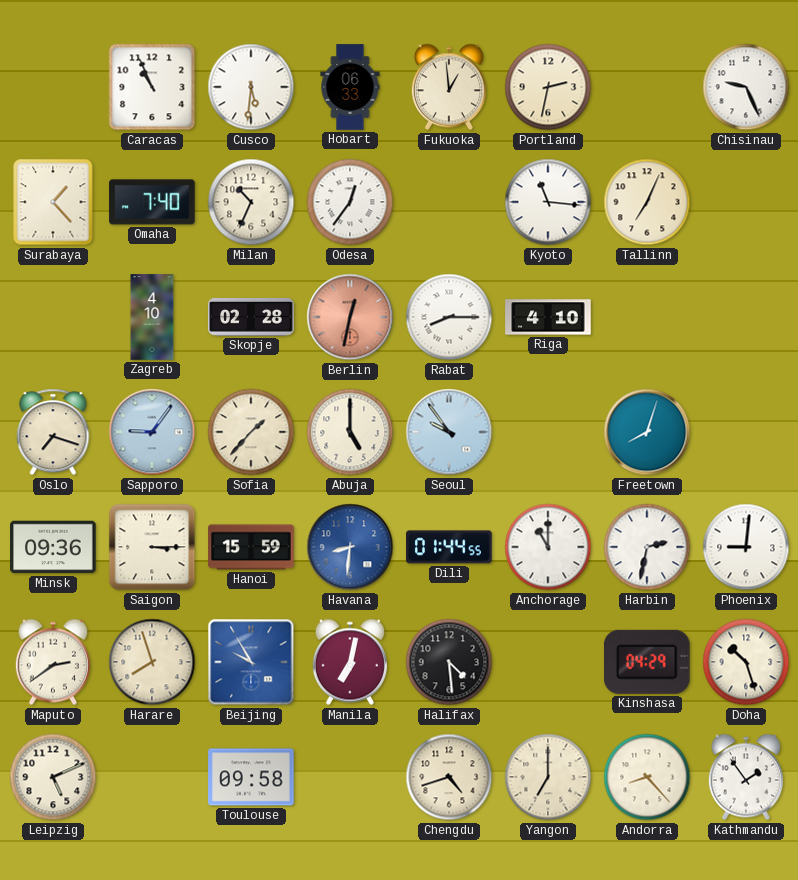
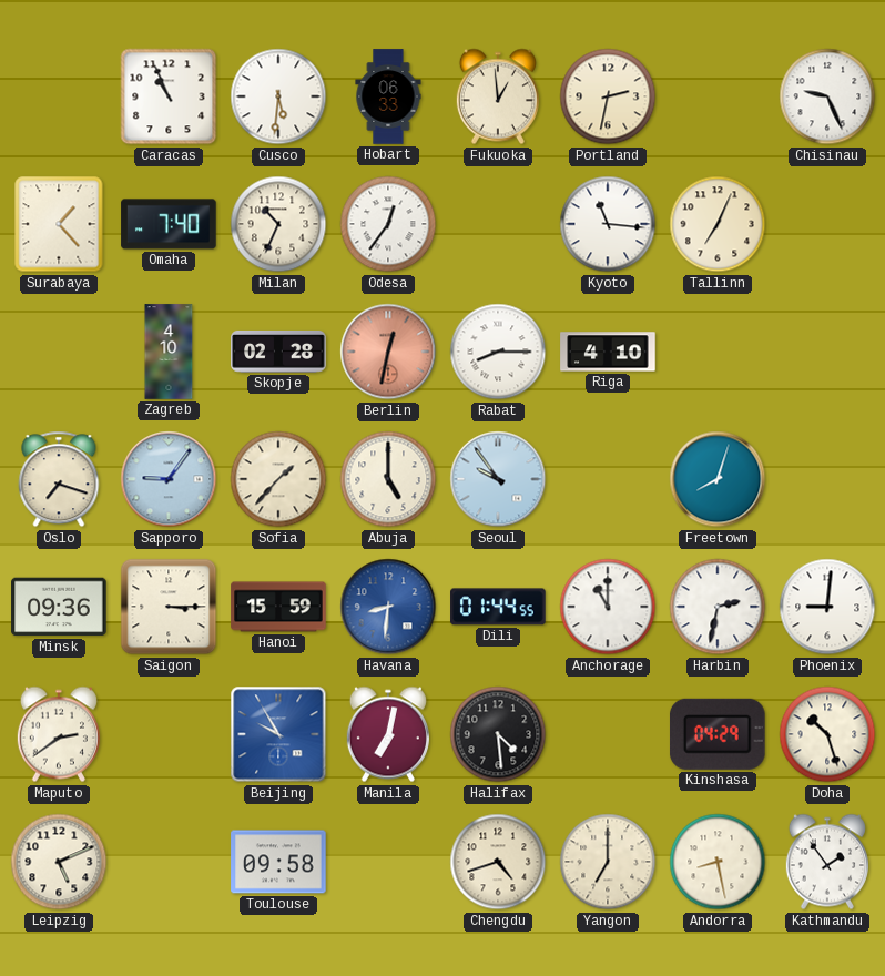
Harare: 7:57 -> none (152, 662)
Andorra: 8:23 -> 8:28 (718, 862)
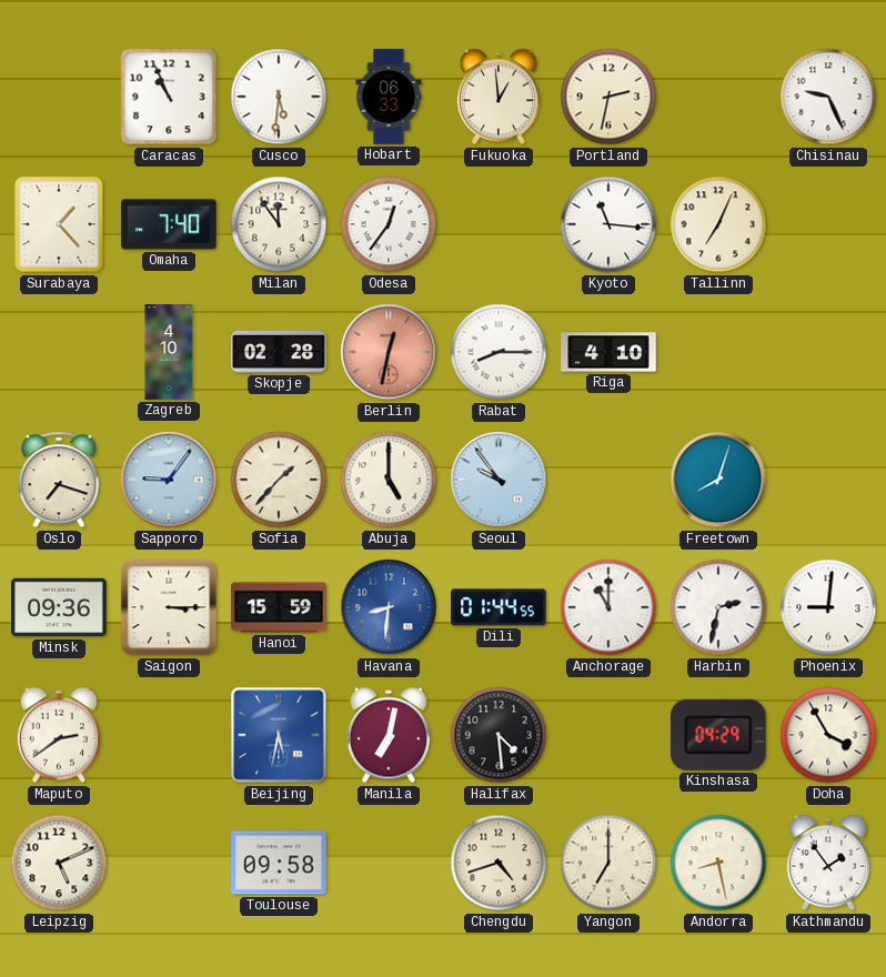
Milan: 10:34 -> 11:54 (279, 224)
Beijing: 9:55 -> 5:32 (279, 735)
Doha: 10:27 -> 3:55 (828, 735)
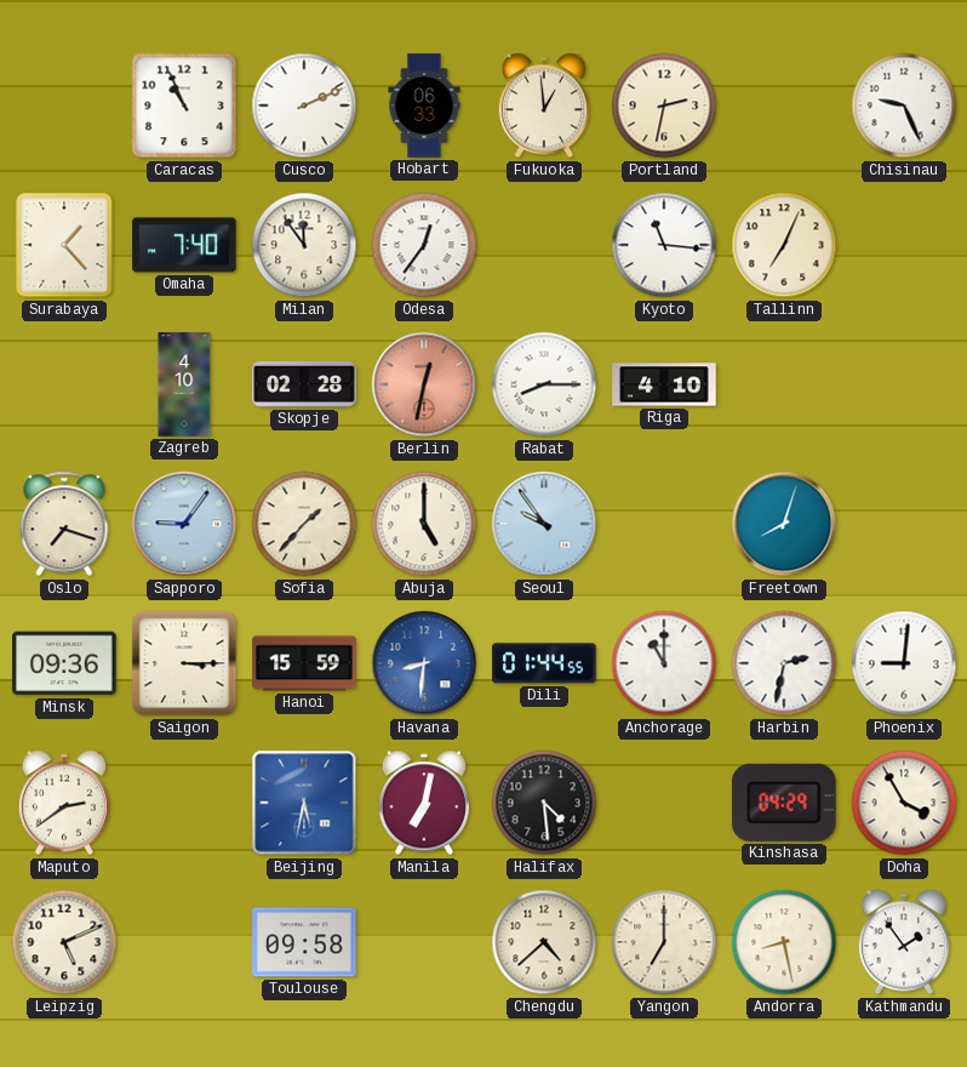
Cusco: 5:31 -> 2:11 (304, 105)
Chengdu: 4:42 -> 4:38 (544, 942)
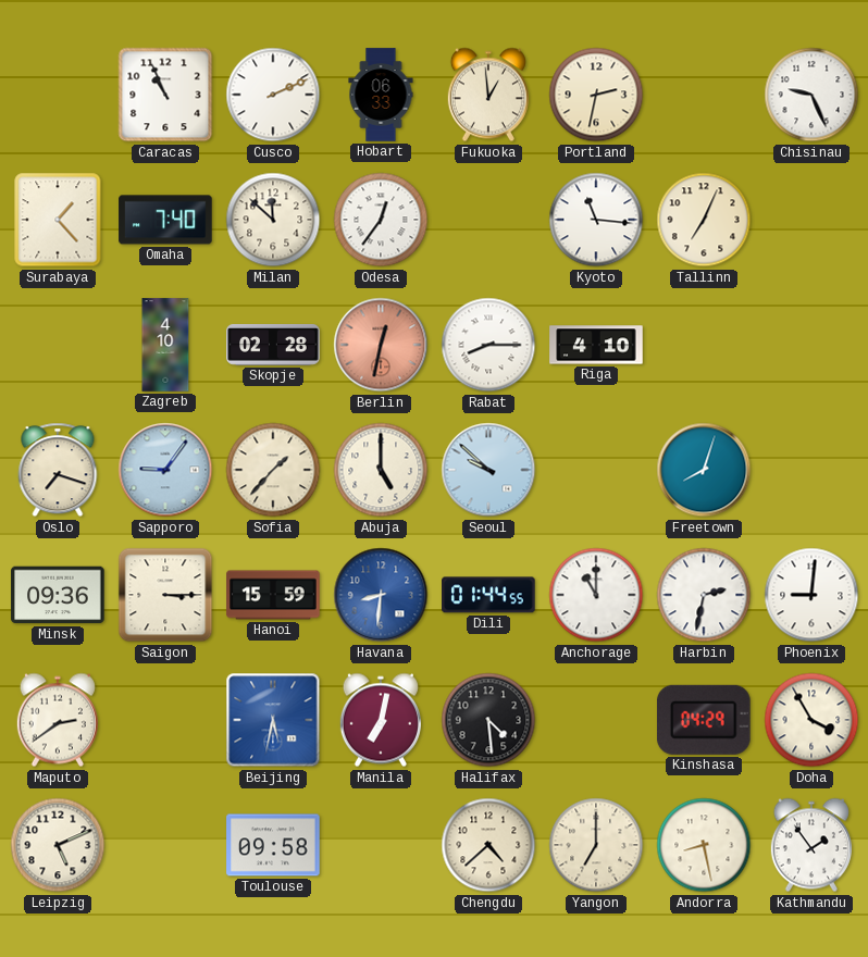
Milan: 11:54 -> 11:52 (273, 220)
Seoul: 9:54 -> 9:52 (488, 470)
